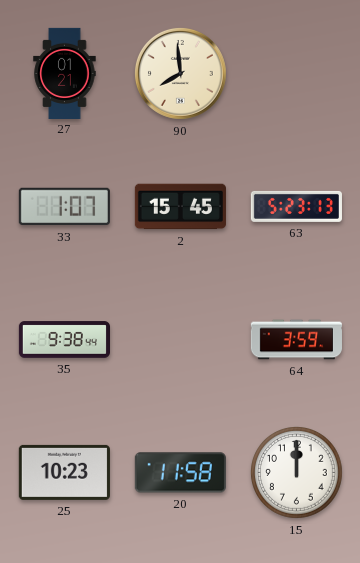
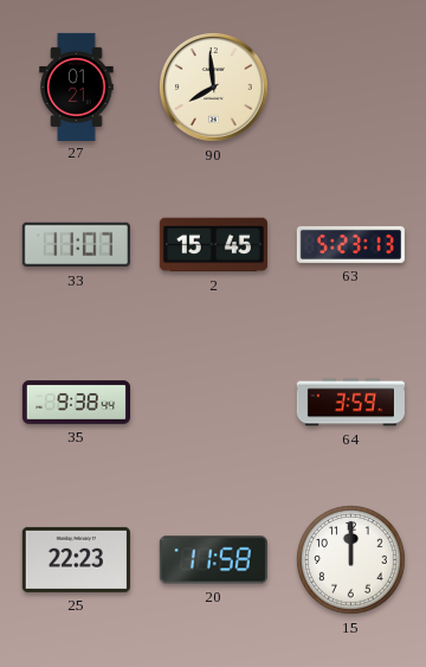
33: 1:07 -> 11:07 (76, 245)
25: 10:23 -> 22:23 (76, 559)
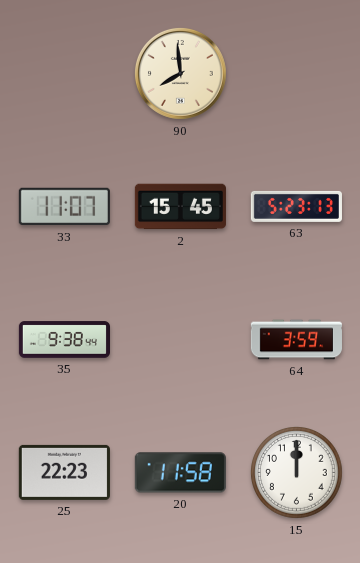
27: 01:21 -> none (77, 86)
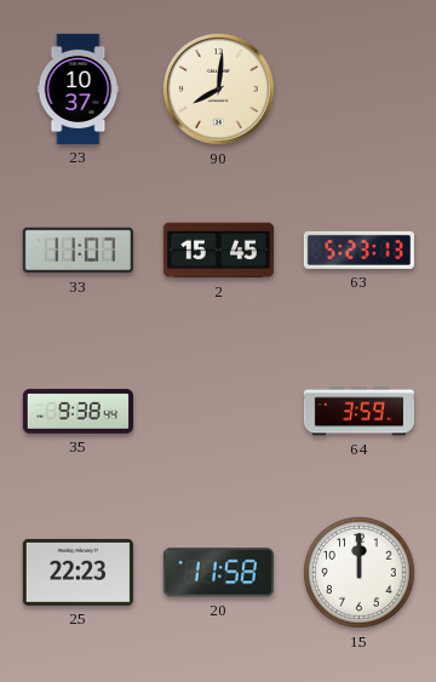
23: none -> 10:37 (79, 88)
90: 7:59 -> 8:01 (218, 88)
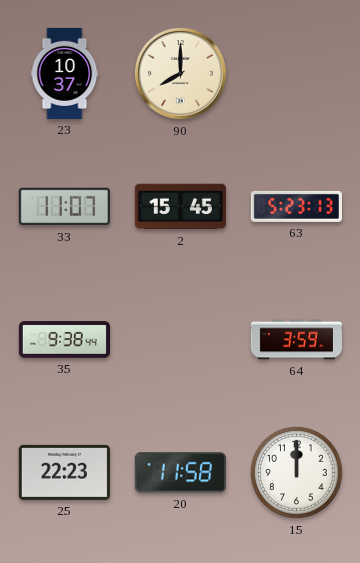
90: 8:01 -> 8:00 (180, 73)
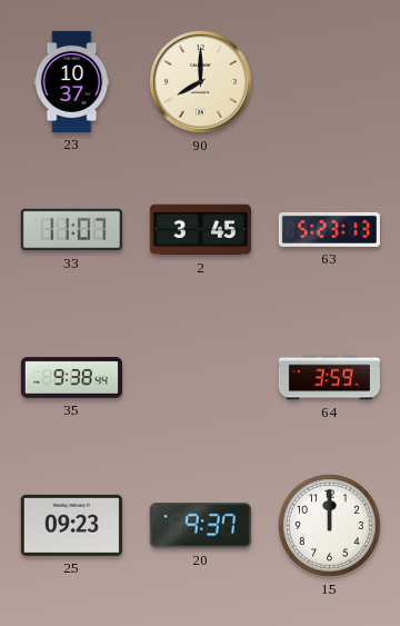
2: 15:45 -> 3:45 (200, 230)
25: 22:23 -> 09:23 (71, 525)
20: 11:58 -> 9:37 (200, 526)
